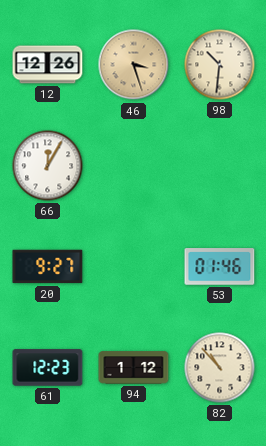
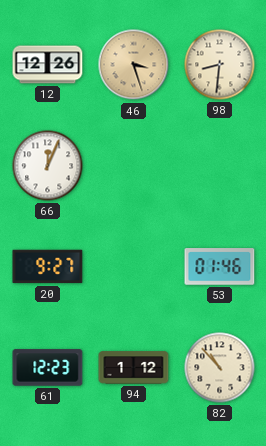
98: 10:31 -> 8:31 (220, 65)
66: 12:05 -> 12:04 (48, 166)
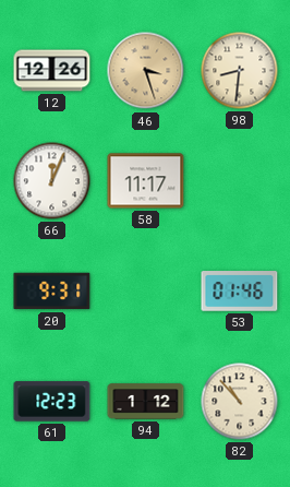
58: none -> 11:17 (146, 181)
20: 9:27 -> 9:31 (52, 292)
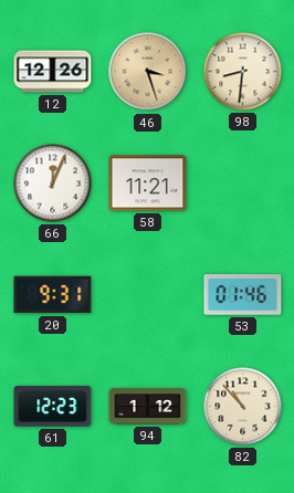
58: 11:17 -> 11:21 (148, 183)
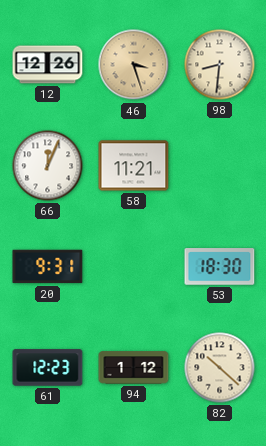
53: 01:46 -> 18:30 (220, 267)
82: 10:53 -> 10:22 (220, 368)
